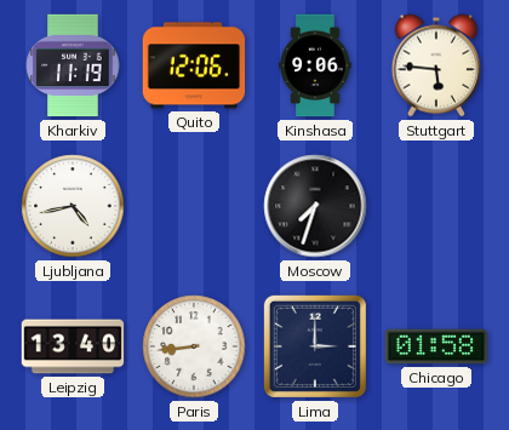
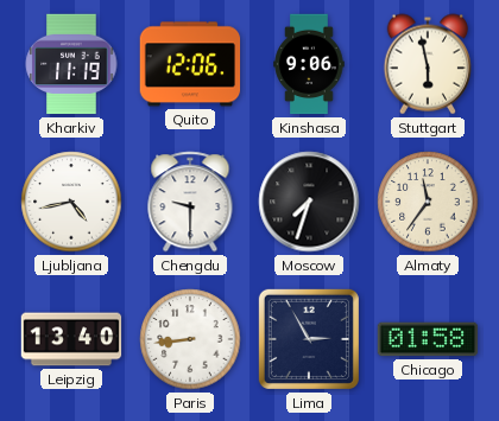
Stuttgart: 5:46 -> 5:58 (427, 64)
Chengdu: none -> 9:30 (190, 202)
Almaty: none -> 11:36 (428, 202)
Lima: 3:00 -> 2:55 (309, 339)
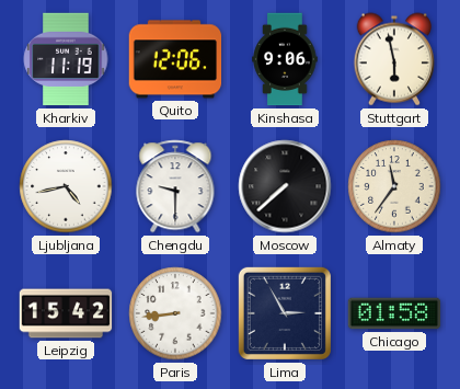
Moscow: 7:33 -> 7:38 (285, 186)
Leipzig: 13:40 -> 15:42 (66, 313)
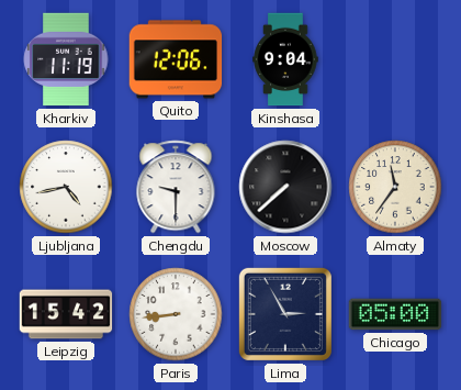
Kinshasa: 9:06 -> 9:04 (285, 59)
Stuttgart: 5:58 -> none (393, 59)
Chicago: 01:58 -> 05:00 (395, 314)
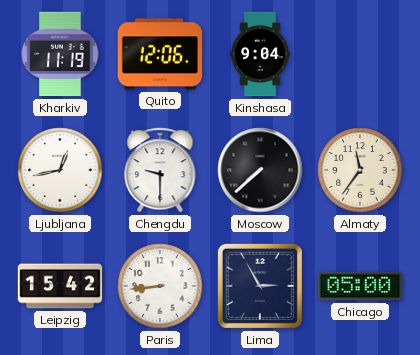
Ljubljana: 4:43 -> 12:43 (60, 170)
